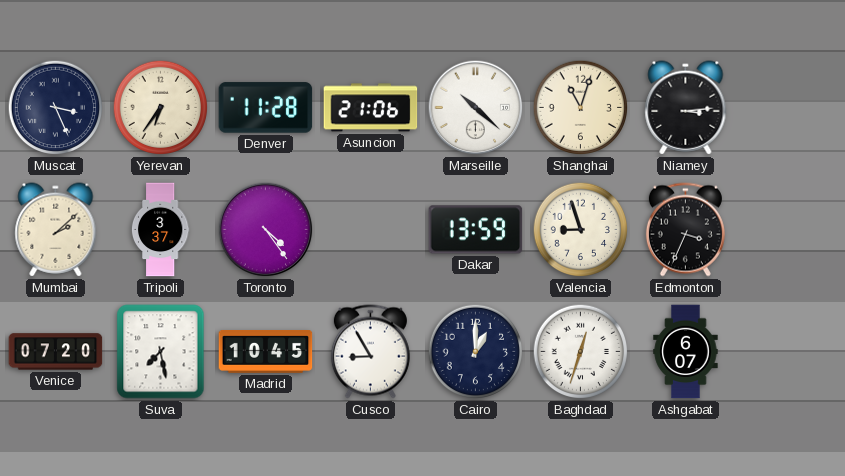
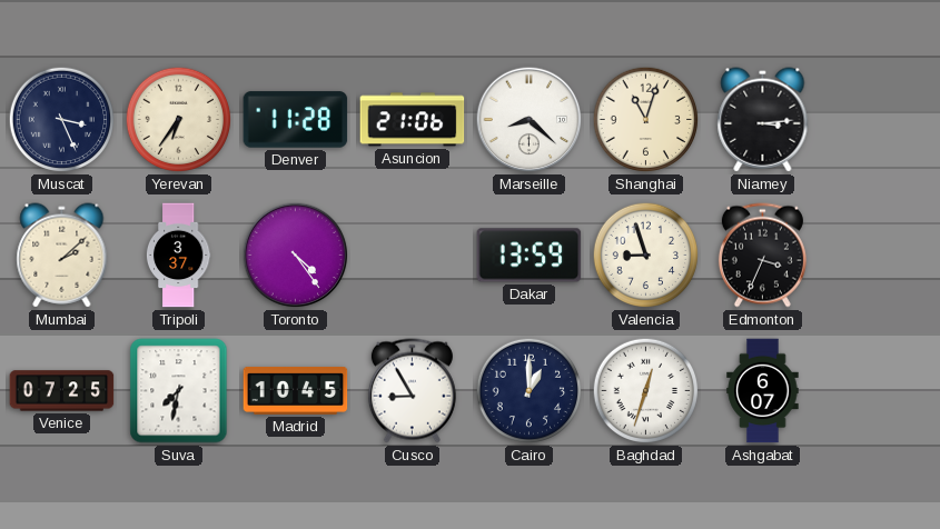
Marseille: 10:22 -> 8:22 (530, 120)
Venice: 07:20 -> 07:25 (62, 391)
Suva: 7:28 -> 7:32 (179, 391)
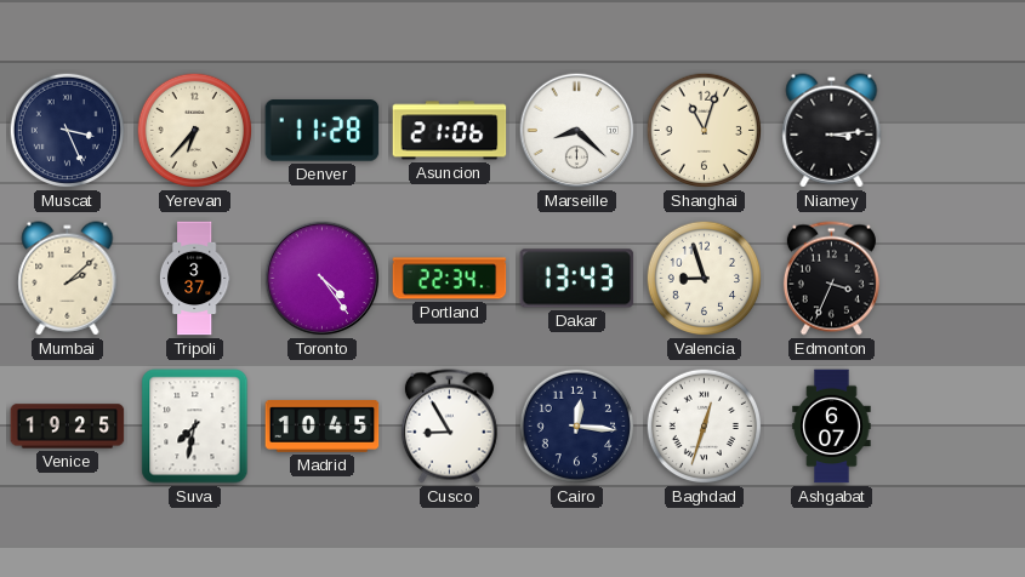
Yerevan: 6:36 -> 6:37 (195, 131)
Portland: none -> 22:34 (450, 279)
Dakar: 13:59 -> 13:43 (577, 279)
Venice: 07:25 -> 19:25 (68, 427)
Cairo: 1:00 -> 12:16 (577, 427)
